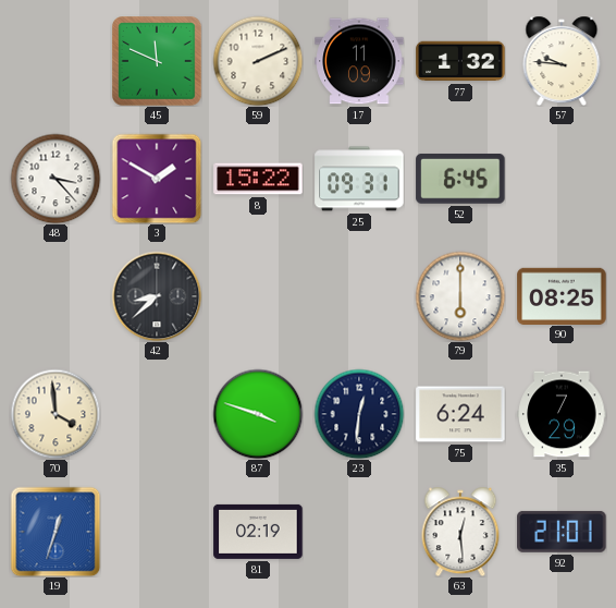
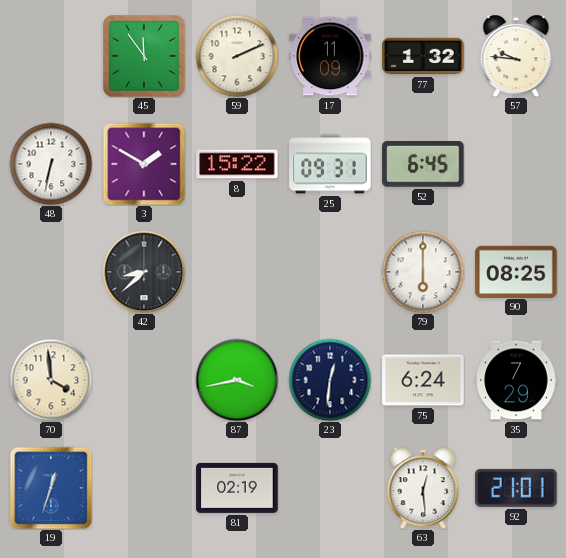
45: 11:49 -> 11:54 (145, 57)
48: 3:23 -> 6:32 (51, 164)
87: 3:48 -> 3:43 (237, 380)
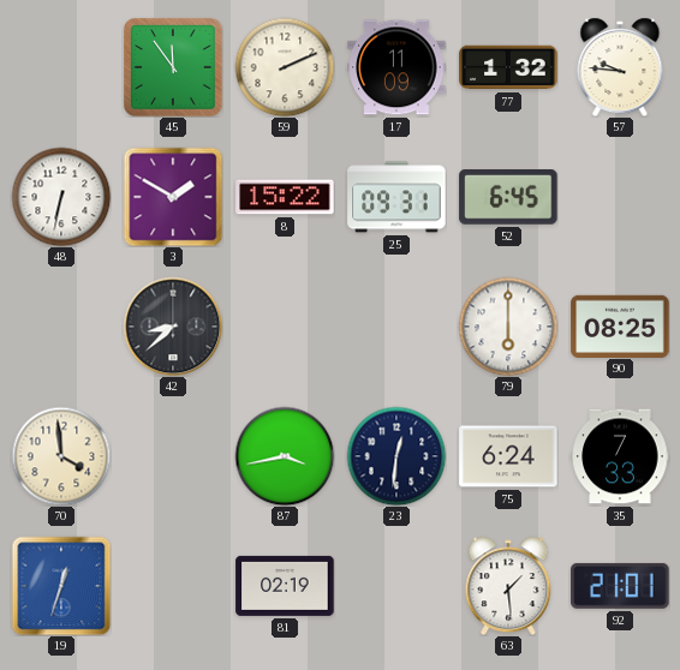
35: 7:29 -> 7:33 (620, 456)
63: 12:29 -> 1:29 (508, 586)
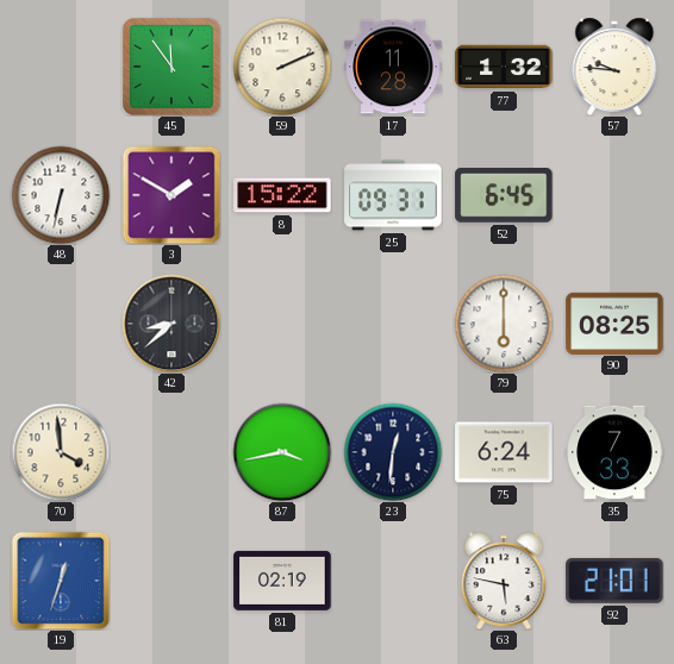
17: 11:09 -> 11:28 (393, 67)
63: 1:29 -> 5:47 (504, 581)
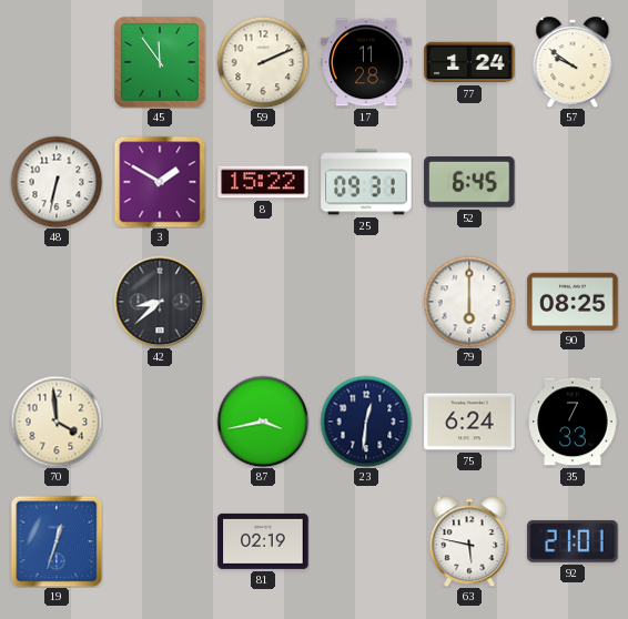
77: 1:32 -> 1:24 (469, 62)
57: 9:46 -> 9:51 (573, 62)
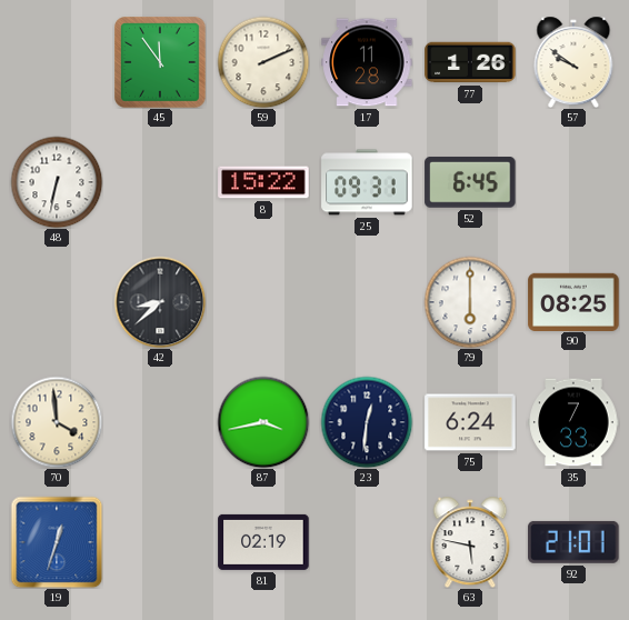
77: 1:24 -> 1:26 (470, 62)
3: 1:50 -> none (160, 182)
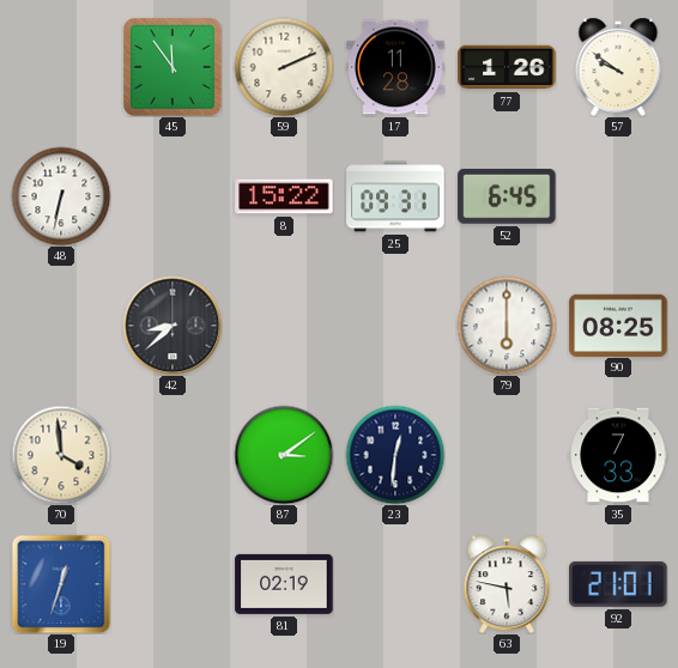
87: 3:43 -> 3:09 (284, 455)
75: 6:24 -> none (470, 422)
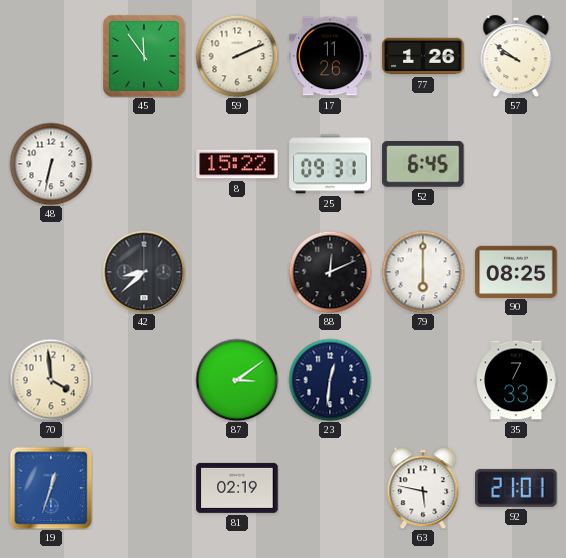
17: 11:28 -> 11:26 (330, 56)
88: none -> 12:11 (330, 272)
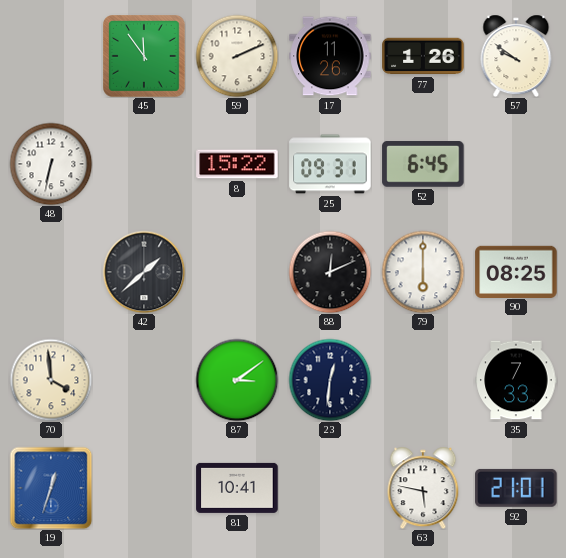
42: 8:38 -> 1:38 (144, 272)
81: 02:19 -> 10:41 (237, 488)
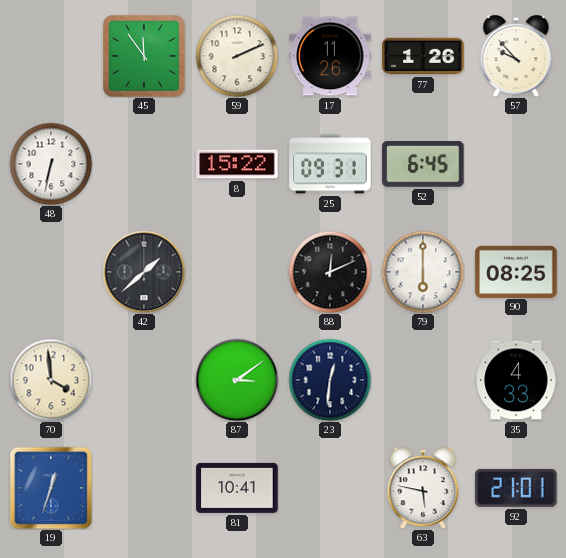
57: 9:51 -> 9:53 (516, 56)
35: 7:33 -> 4:33 (516, 380)
